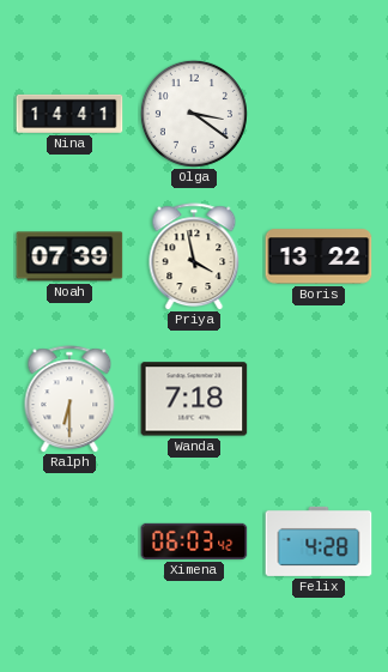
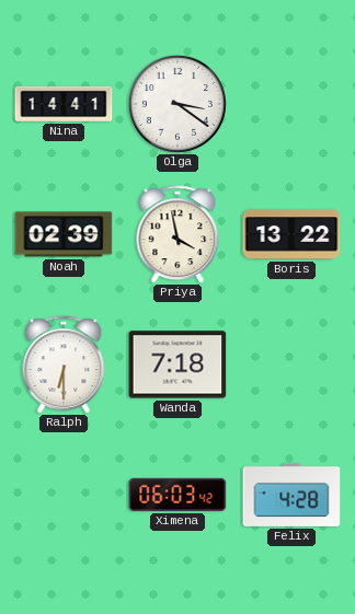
Noah: 07:39 -> 02:39 (64, 234)
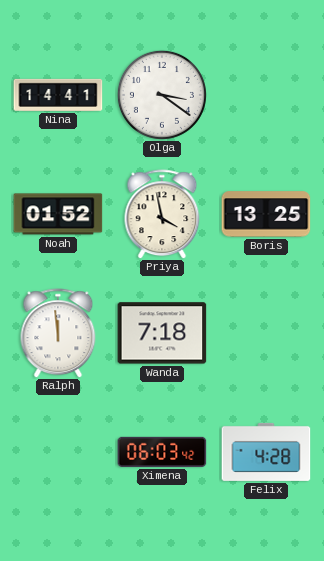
Noah: 02:39 -> 01:52 (58, 214)
Boris: 13:22 -> 13:25 (266, 214)
Ralph: 6:30 -> 11:59 (58, 333)
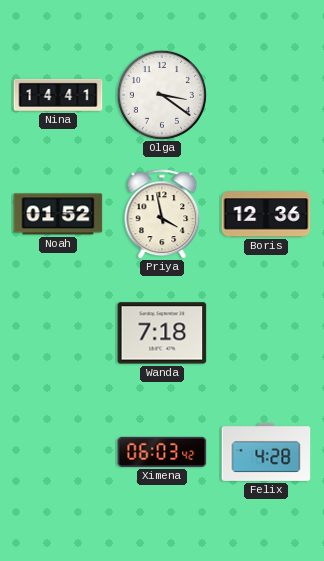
Boris: 13:25 -> 12:36 (266, 214)
Ralph: 11:59 -> none (58, 333)
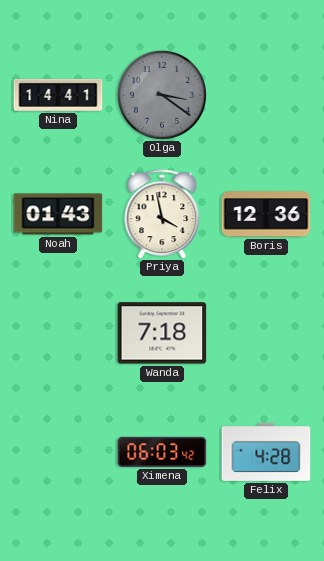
Olga dial: white -> grey (162, 95)
Noah: 01:52 -> 01:43 (58, 214)
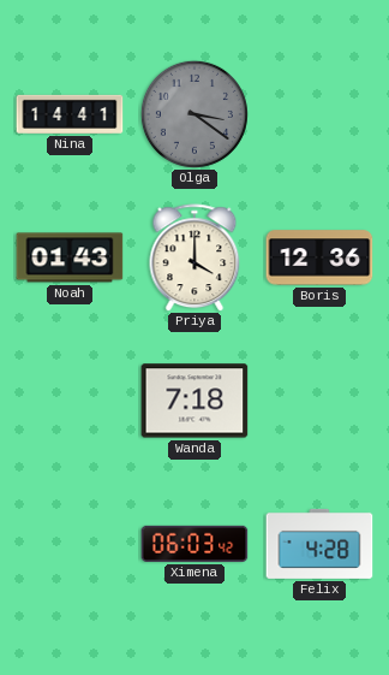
Priya: 3:58 -> 4:00 (194, 257)
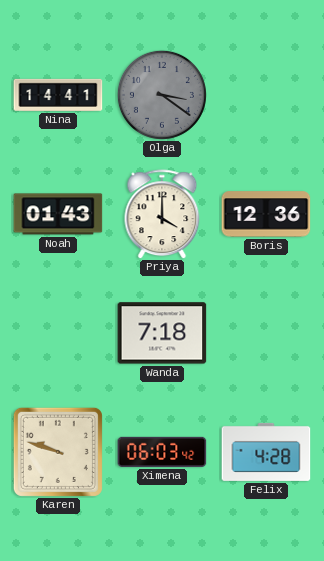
Karen: none -> 9:48 (58, 452)
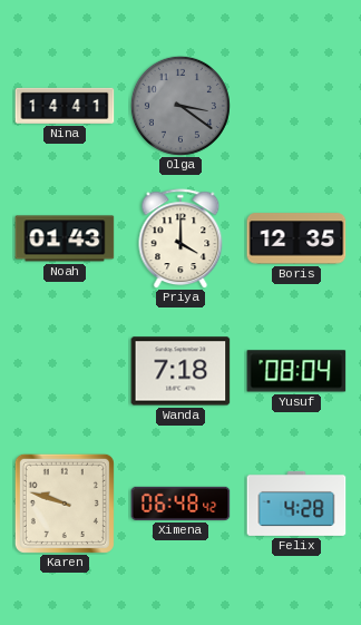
Boris: 12:36 -> 12:35 (296, 238)
Yusuf: none -> 08:04 (296, 371)
Ximena: 06:03 -> 06:48 (180, 504)
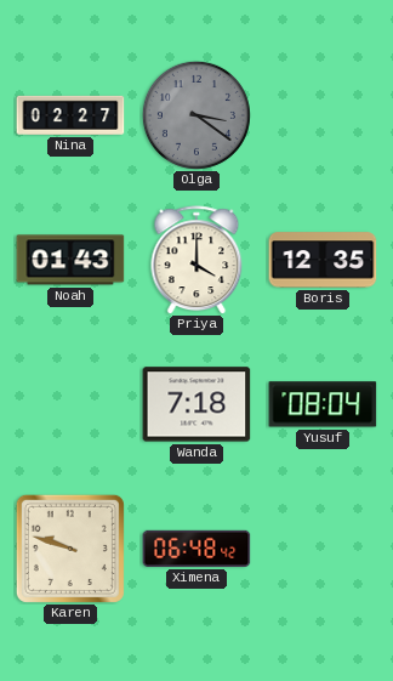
Nina: 14:41 -> 02:27 (70, 115)
Felix: 4:28 -> none (296, 504)
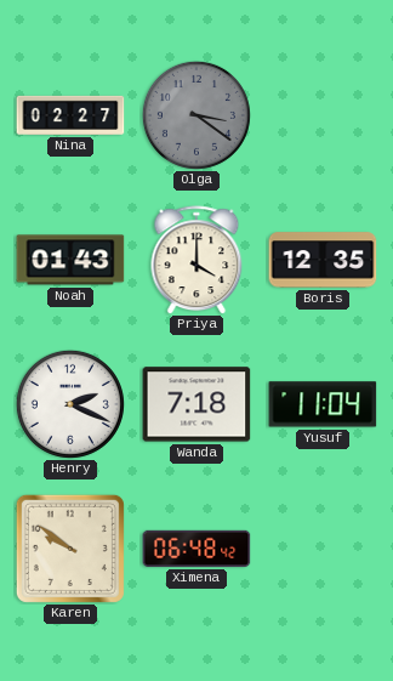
Henry: none -> 2:19 (70, 404)
Yusuf: 08:04 -> 11:04 (323, 404)
Karen: 9:48 -> 9:51 (70, 549)
